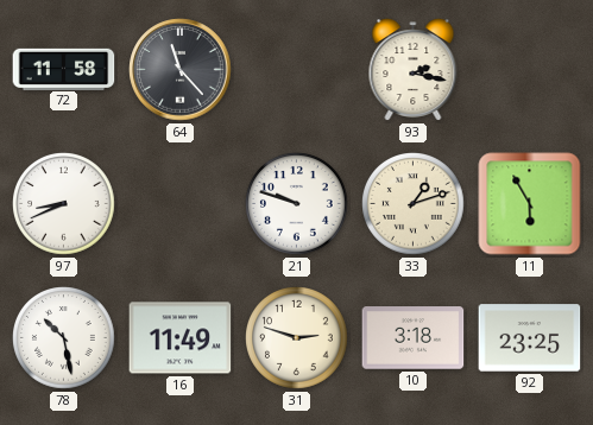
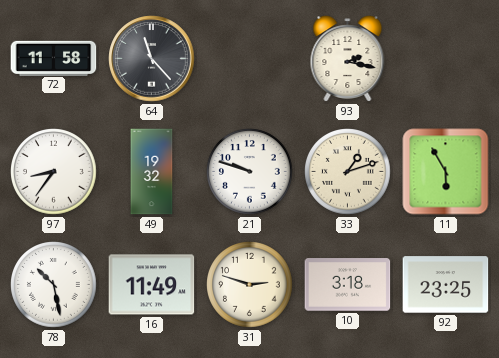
97: 8:41 -> 8:36 (54, 172)
49: none -> 19:32 (152, 172)
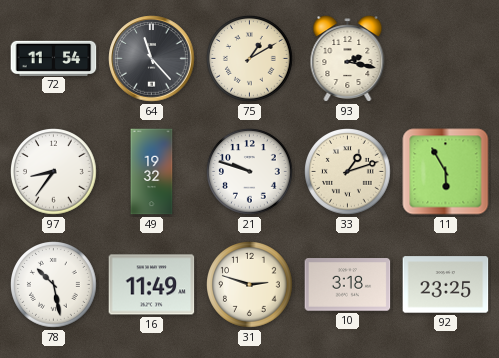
72: 11:58 -> 11:54 (54, 58)
75: none -> 1:10 (250, 59)
